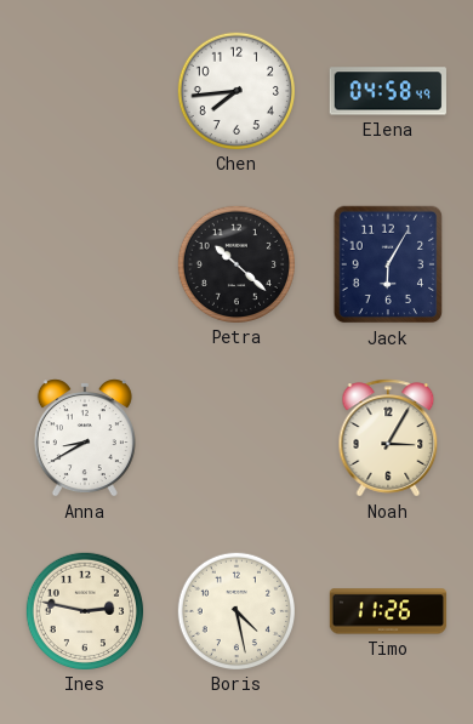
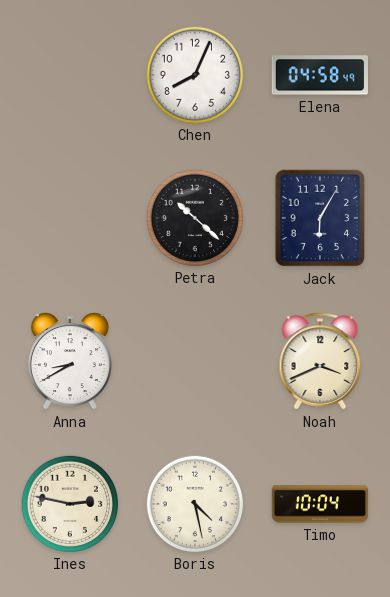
Chen: 7:44 -> 8:04 (194, 74)
Noah: 3:05 -> 3:41 (320, 361)
Timo: 11:26 -> 10:04 (320, 504)
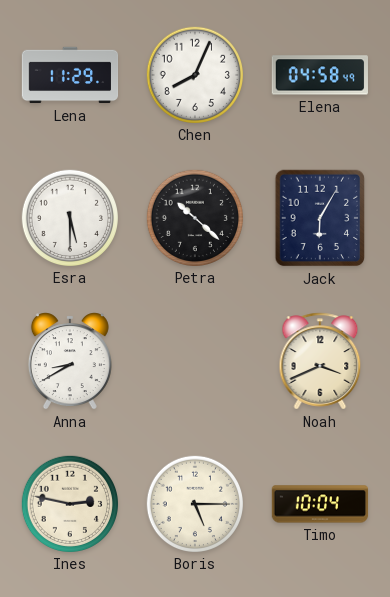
Lena: none -> 11:29 (70, 75)
Esra: none -> 5:30 (69, 217)
Boris: 4:28 -> 5:15 (194, 503)
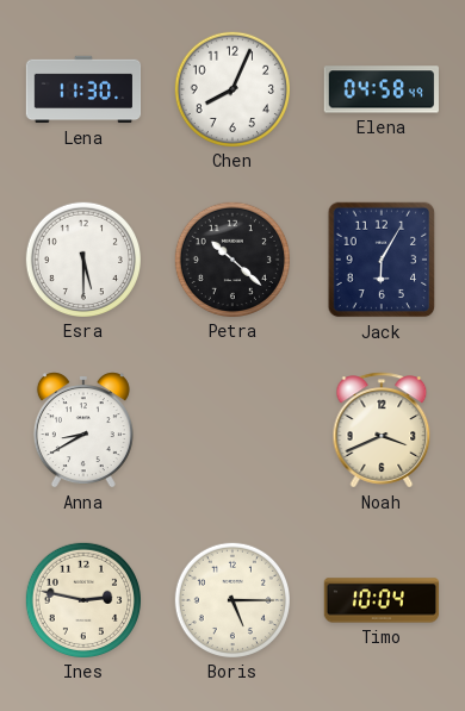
Lena: 11:29 -> 11:30 (83, 89)
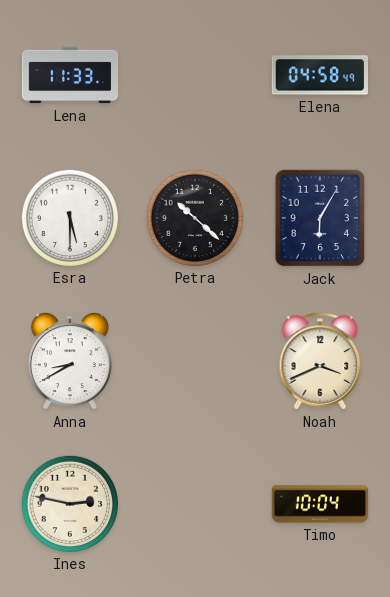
Lena: 11:30 -> 11:33 (70, 75)
Chen: 8:04 -> none (231, 88)
Boris: 5:15 -> none (231, 599)
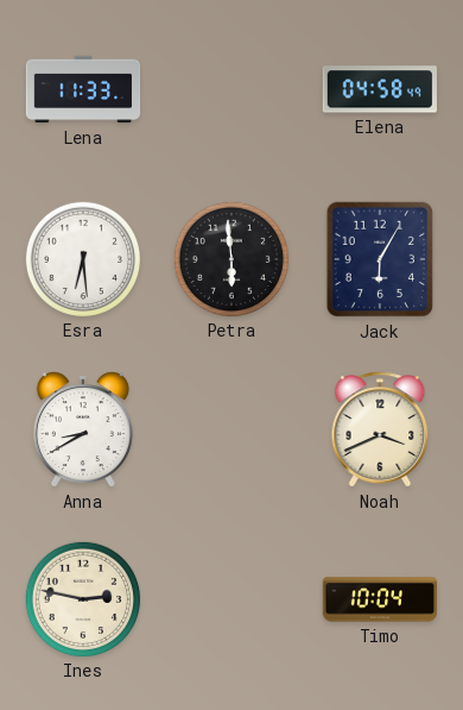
Esra: 5:30 -> 6:29 (82, 258)
Petra: 10:22 -> 5:59 (230, 258)
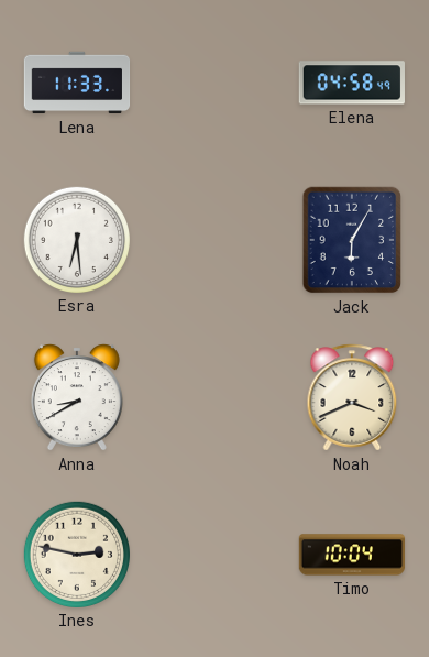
Petra: 5:59 -> none (230, 258)
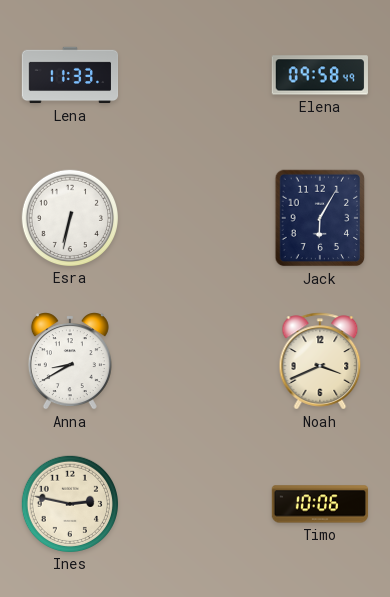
Elena: 04:58 -> 09:58 (320, 75)
Esra: 6:29 -> 6:32 (69, 217)
Timo: 10:04 -> 10:06 (320, 504)
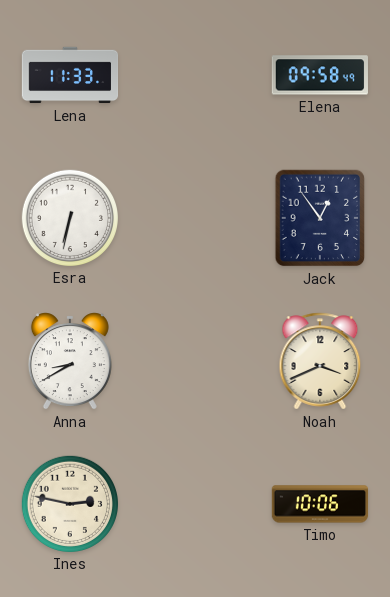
Jack: 6:05 -> 12:54 (320, 218)
